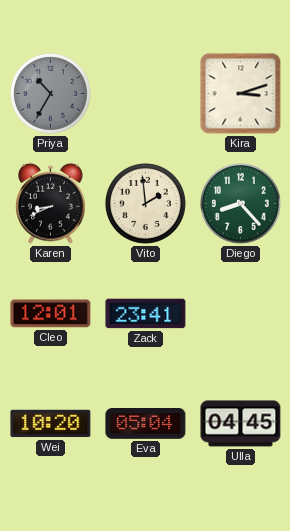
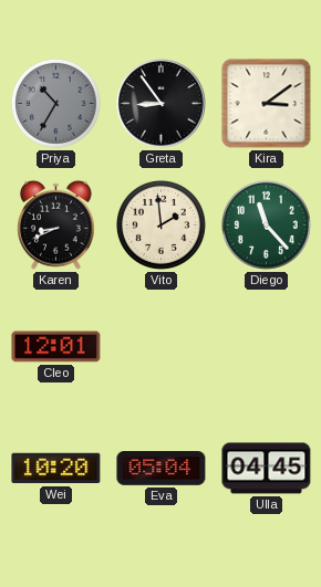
Greta: none -> 8:54 (162, 104)
Kira: 3:12 -> 3:09 (267, 104)
Diego: 8:23 -> 11:23 (266, 224)
Zack: 23:41 -> none (146, 314)
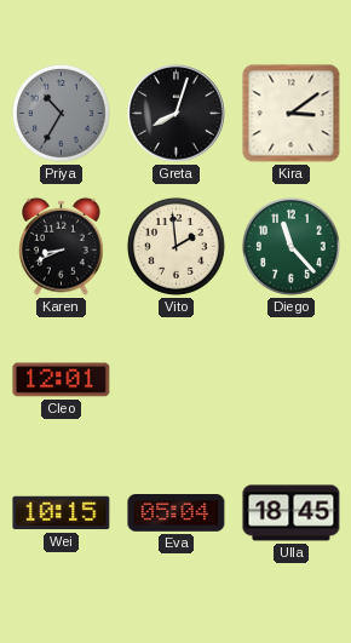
Greta: 8:54 -> 8:03 (177, 114)
Wei: 10:20 -> 10:15 (62, 513)
Ulla: 04:45 -> 18:45 (292, 513)
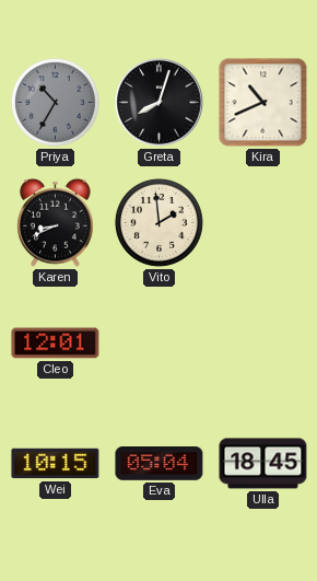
Kira: 3:09 -> 10:41 (263, 103)
Diego: 11:23 -> none (290, 246)
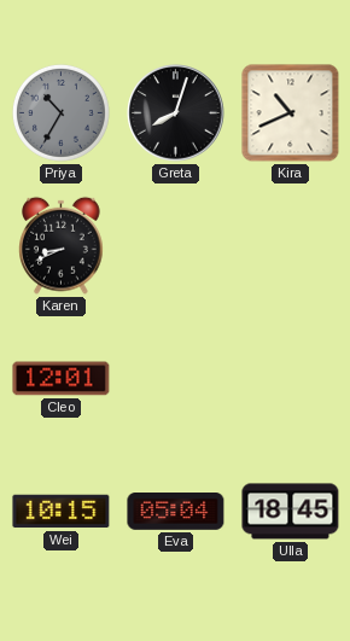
Vito: 1:59 -> none (158, 222)
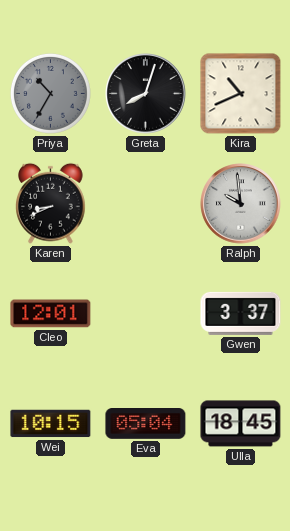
Ralph: none -> 9:59 (241, 204)
Gwen: none -> 3:37 (241, 313)
